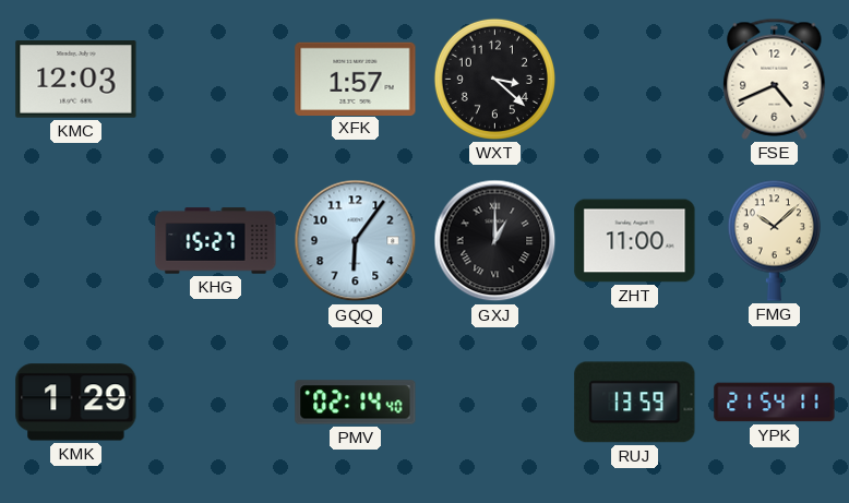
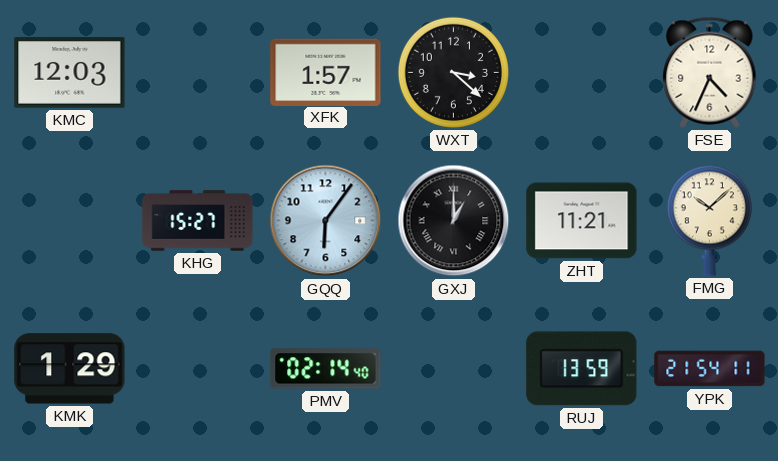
FSE: 4:41 -> 4:34 (710, 72)
ZHT: 11:00 -> 11:21 (582, 221)
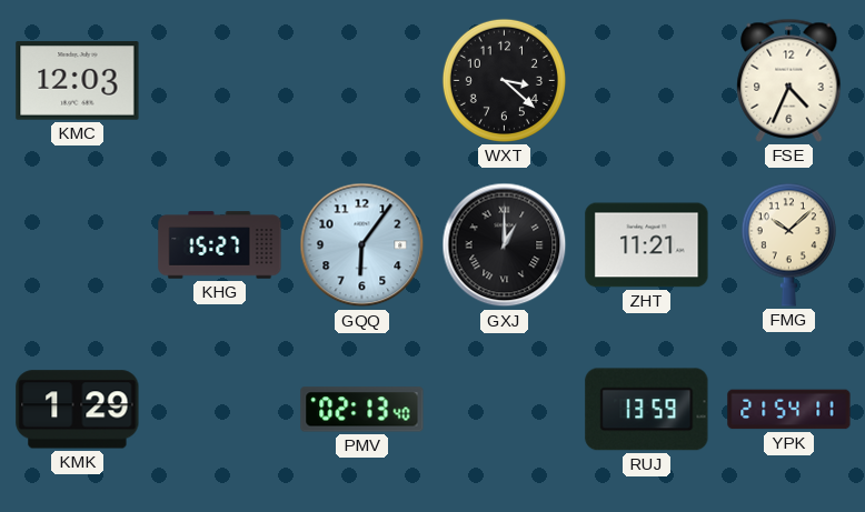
XFK: 1:57 -> none (326, 72)
PMV: 02:14 -> 02:13 (362, 410)
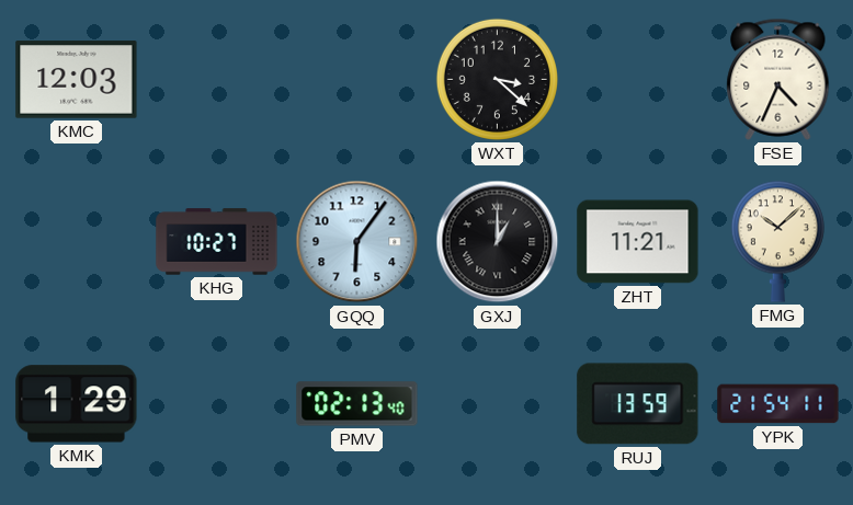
KHG: 15:27 -> 10:27 (217, 242)
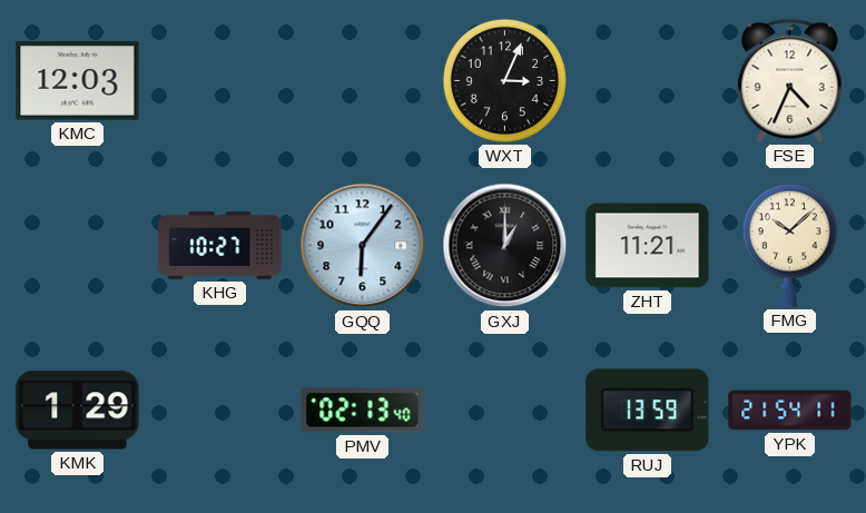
WXT: 3:22 -> 3:04 (504, 80)
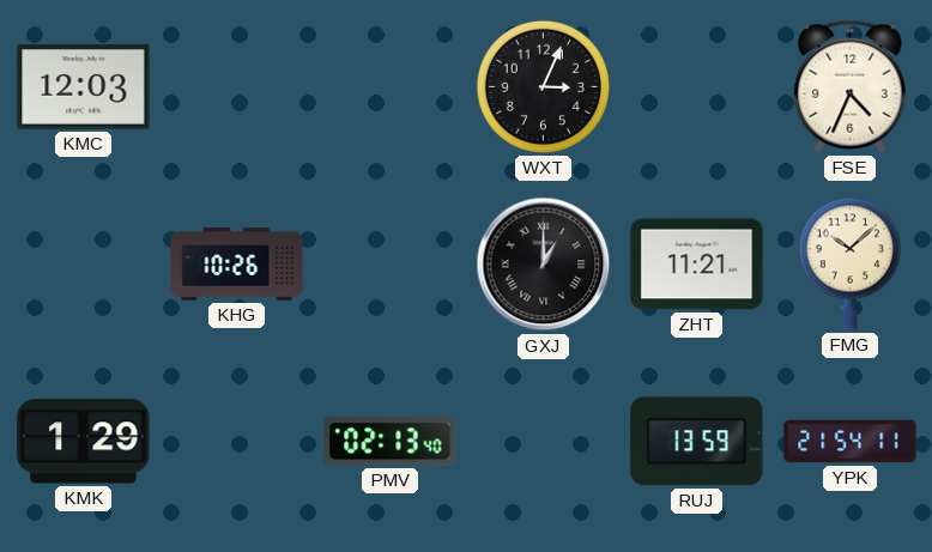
KHG: 10:27 -> 10:26 (237, 265)
GQQ: 6:06 -> none (363, 246)
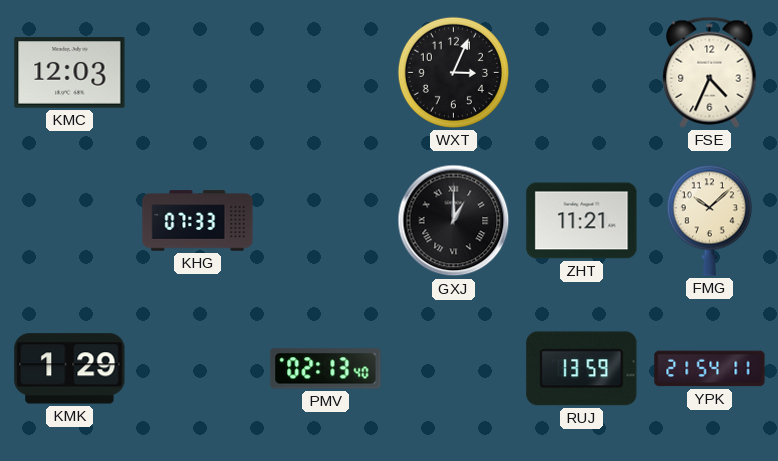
KHG: 10:26 -> 07:33 (198, 221)
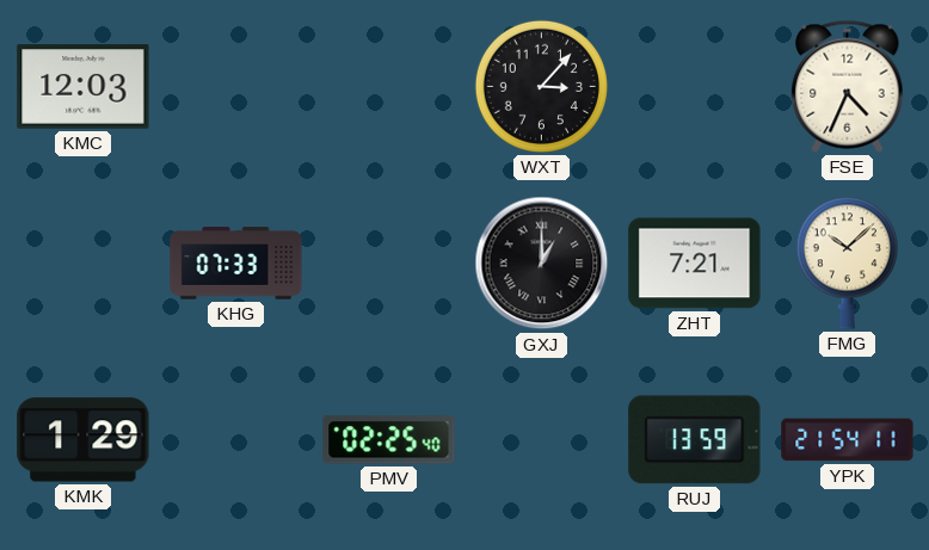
WXT: 3:04 -> 3:07 (541, 86)
ZHT: 11:21 -> 7:21 (695, 264)
PMV: 02:13 -> 02:25 (389, 440)
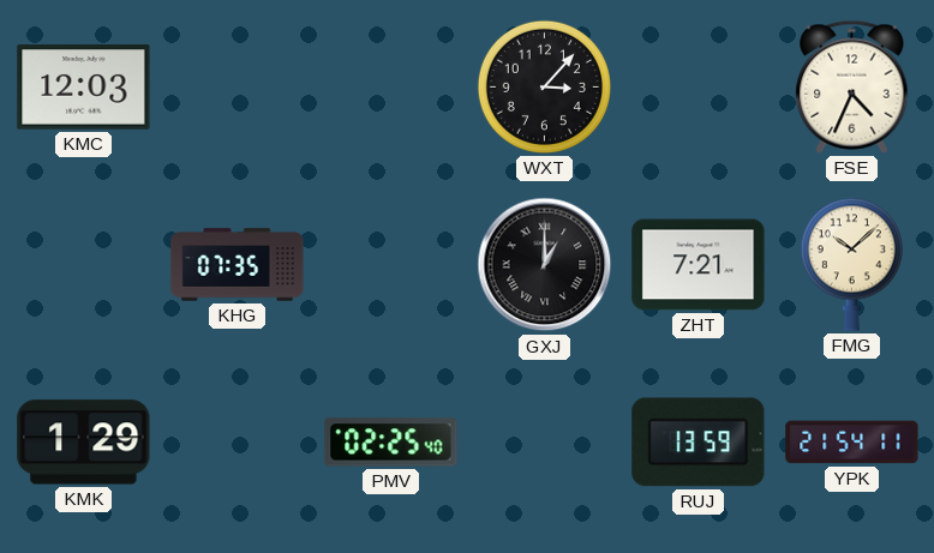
KHG: 07:33 -> 07:35 (238, 265)
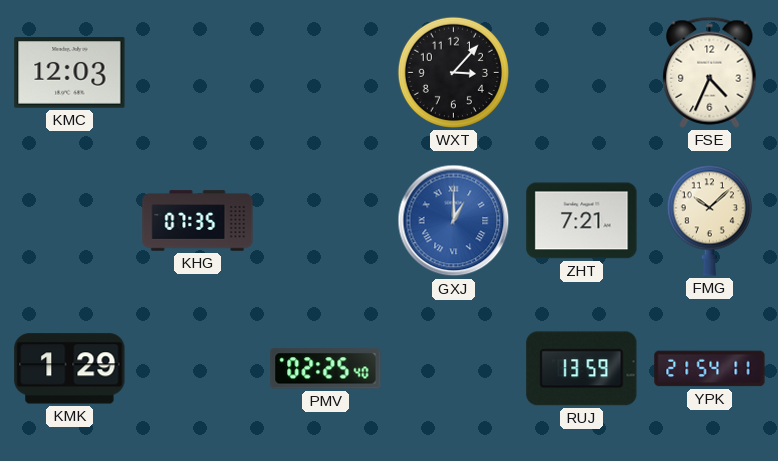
GXJ dial: black -> blue (454, 221)
